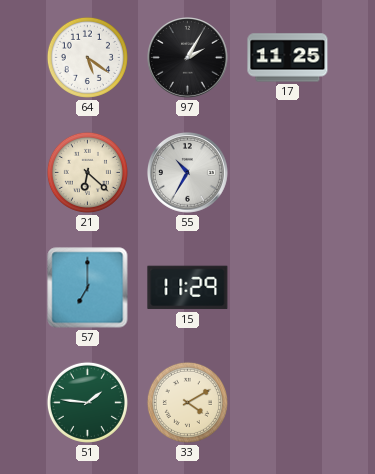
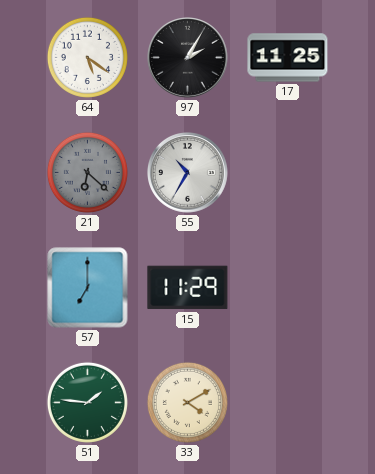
21 dial: cream -> grey (87, 172)
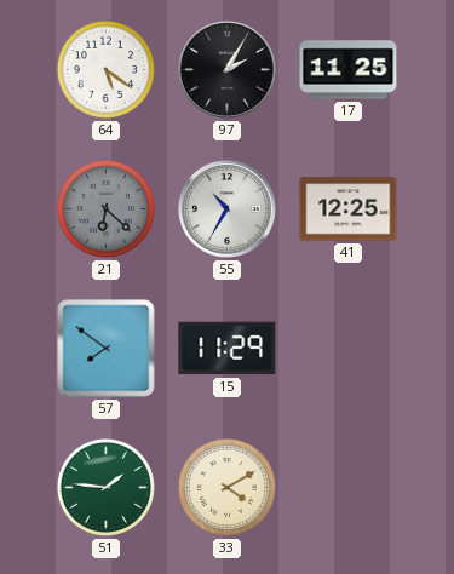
41: none -> 12:25 (349, 209)
57: 7:00 -> 7:51 (107, 349)
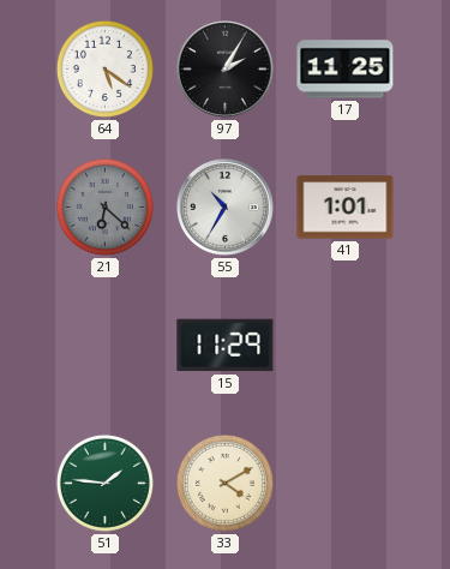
41: 12:25 -> 1:01 (346, 208)
57: 7:51 -> none (107, 349)
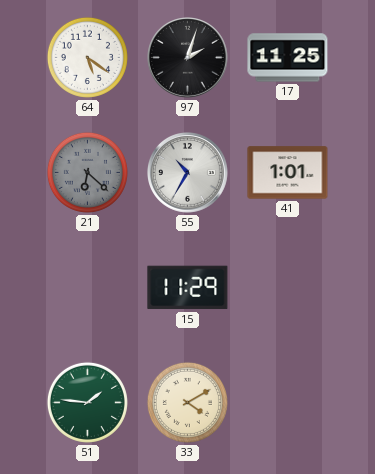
97: 2:05 -> 2:03 (188, 58)
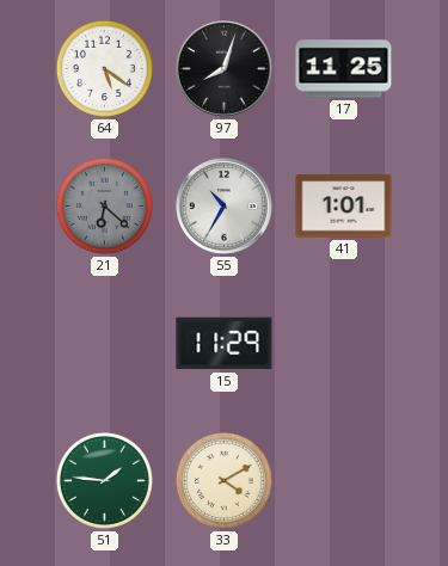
97: 2:03 -> 8:03 (225, 69)
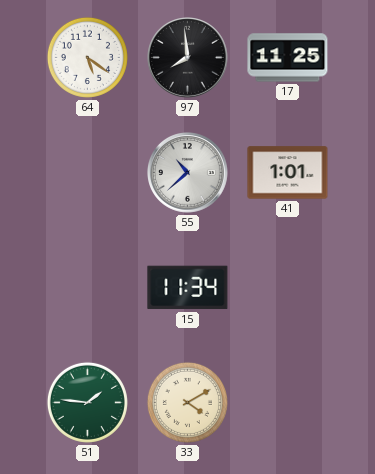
97: 8:03 -> 7:59 (188, 58)
21: 6:22 -> none (104, 205)
55: 10:35 -> 10:38 (188, 173)
15: 11:29 -> 11:34 (188, 288)
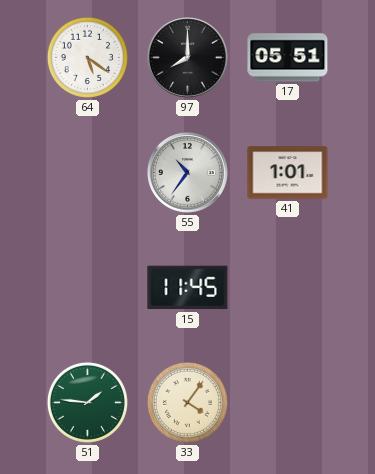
97: 7:59 -> 8:00 (188, 58)
17: 11:25 -> 05:51 (288, 58)
55: 10:38 -> 10:36 (188, 173)
15: 11:34 -> 11:45 (188, 288)
33: 4:10 -> 4:06 (187, 402)
